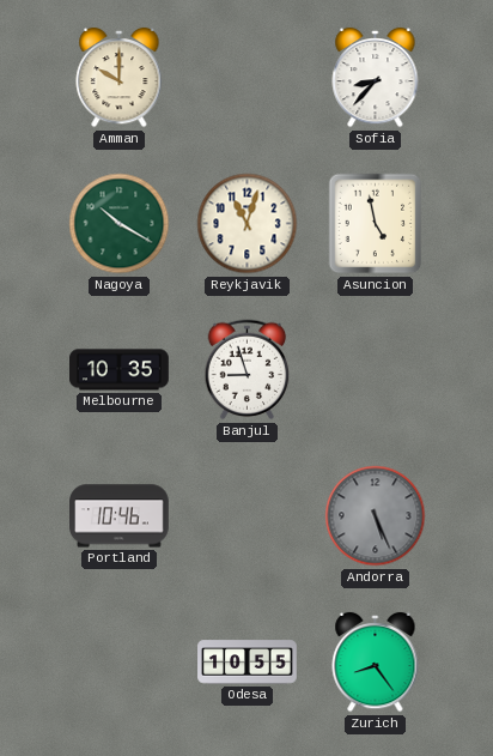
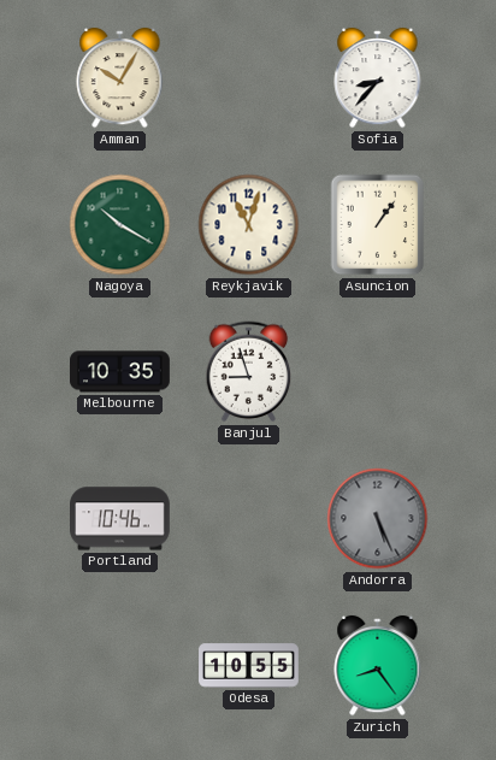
Amman: 10:00 -> 10:05 (120, 78)
Asuncion: 4:58 -> 1:06 (378, 225)
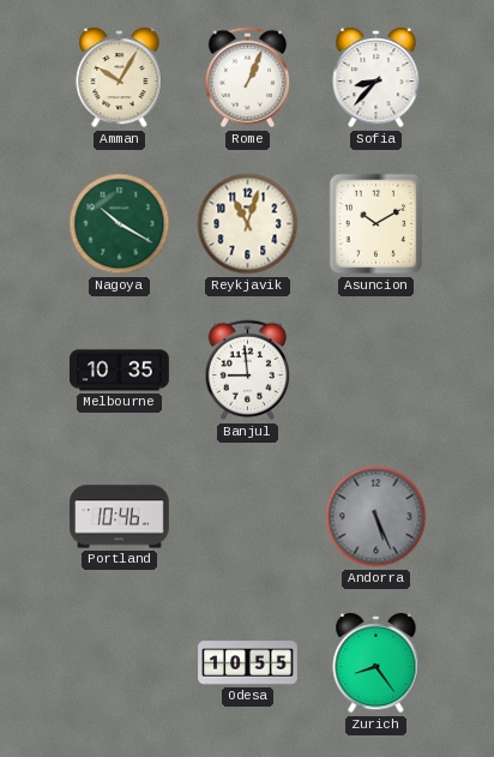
Rome: none -> 1:04 (248, 78)
Asuncion: 1:06 -> 10:10 (376, 224)
Banjul: 8:57 -> 8:59 (248, 371)
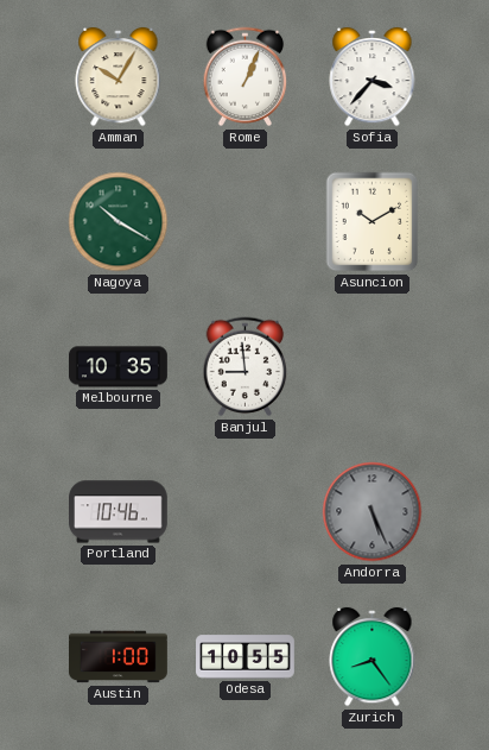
Sofia: 8:37 -> 3:37 (373, 77)
Reykjavik: 11:03 -> none (248, 224)
Austin: none -> 1:00 (119, 657)
